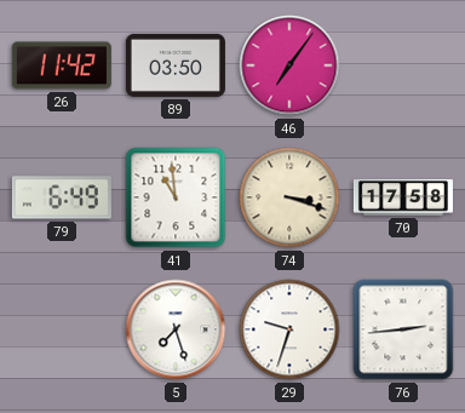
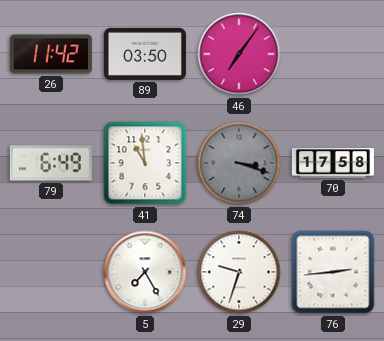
74 dial: cream -> grey (239, 163)
5: 7:27 -> 7:25 (145, 272)
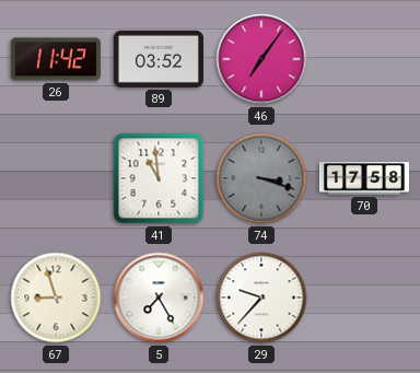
89: 03:50 -> 03:52 (159, 59)
79: 6:49 -> none (51, 163)
67: none -> 8:57 (56, 298)
29: 9:33 -> 9:37 (261, 298)
76: 2:44 -> none (333, 272)
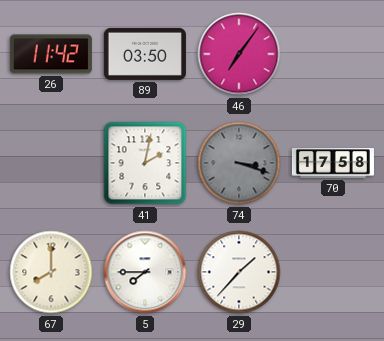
89: 03:52 -> 03:50 (145, 54)
41: 10:59 -> 2:02 (145, 163)
67: 8:57 -> 8:00 (51, 272)
5: 7:25 -> 7:45 (145, 272)
29: 9:37 -> 1:37 (239, 272)
